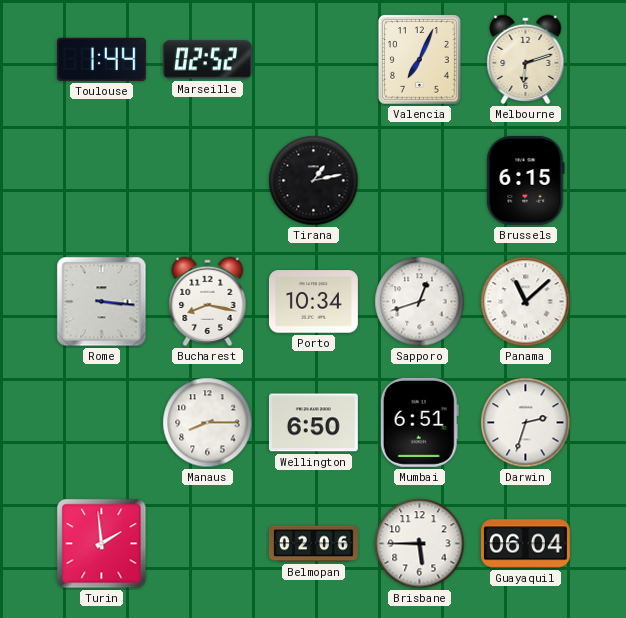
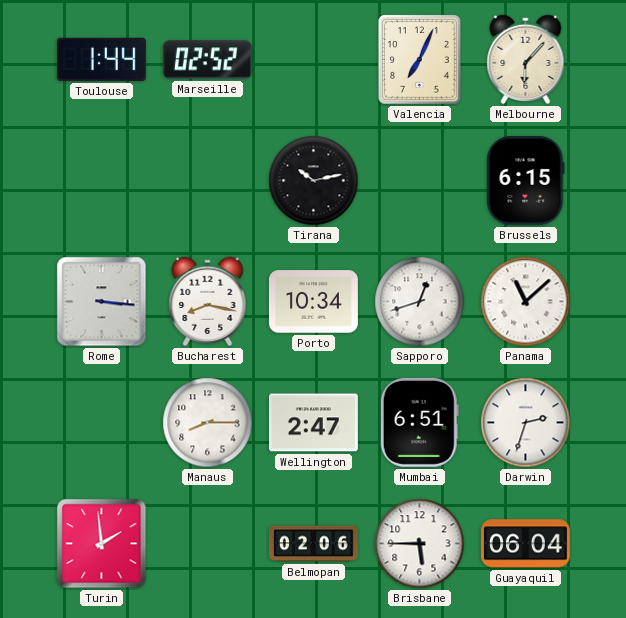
Melbourne: 6:12 -> 6:07 (526, 60)
Tirana: 1:13 -> 10:13 (314, 181)
Wellington: 6:50 -> 2:47 (313, 423)
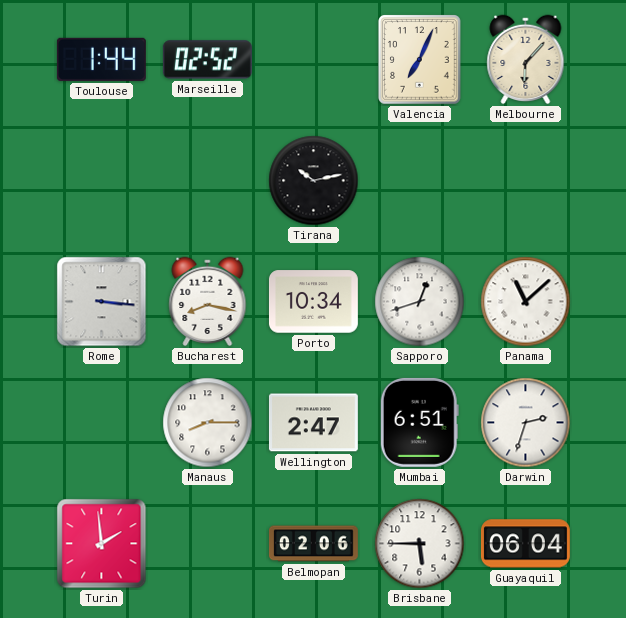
Brussels: 6:15 -> none (526, 180)
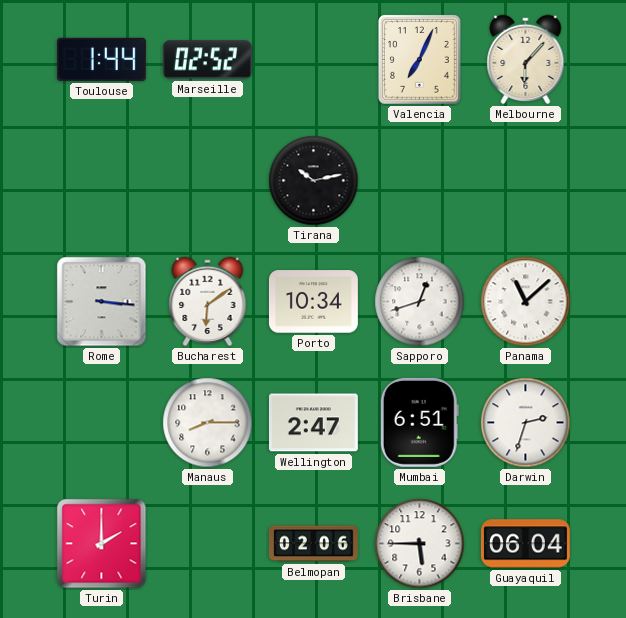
Bucharest: 8:17 -> 6:09 (208, 302)
Turin: 1:59 -> 2:00 (102, 544)
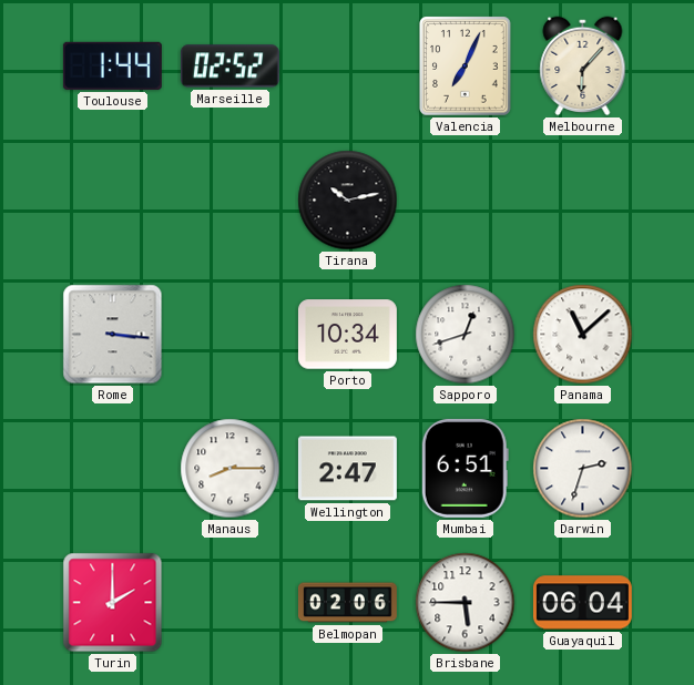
Bucharest: 6:09 -> none (208, 302)
